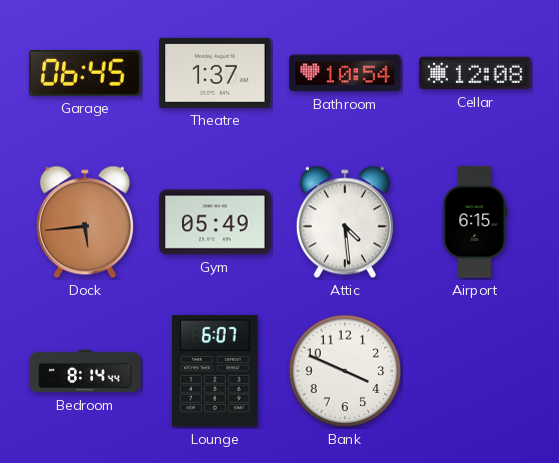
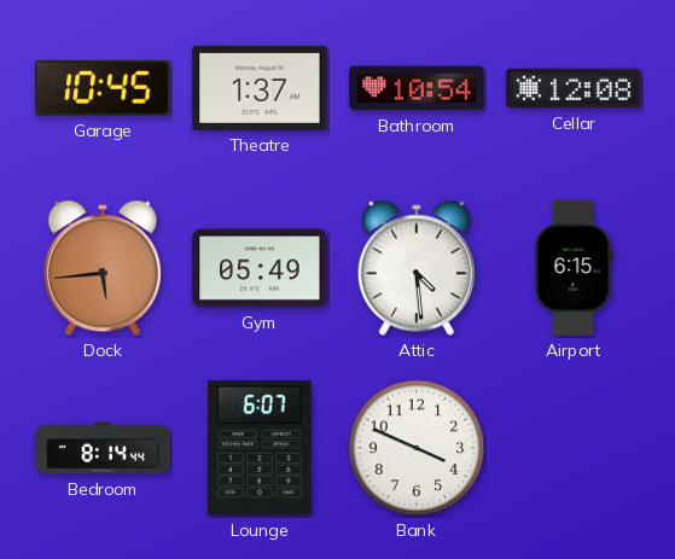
Garage: 06:45 -> 10:45 (103, 89)
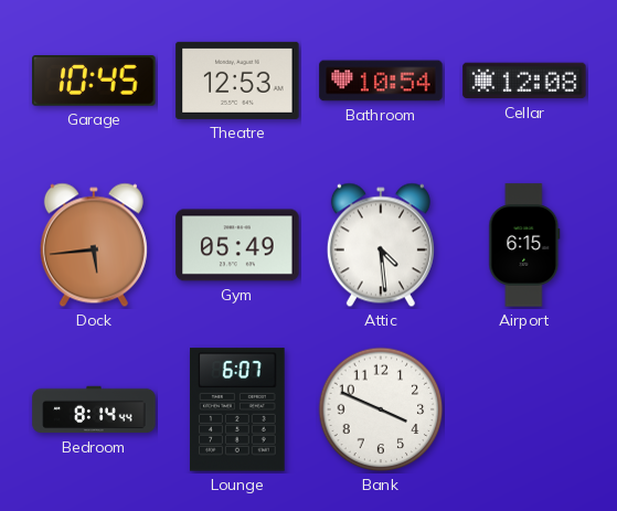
Theatre: 1:37 -> 12:53 (237, 81)
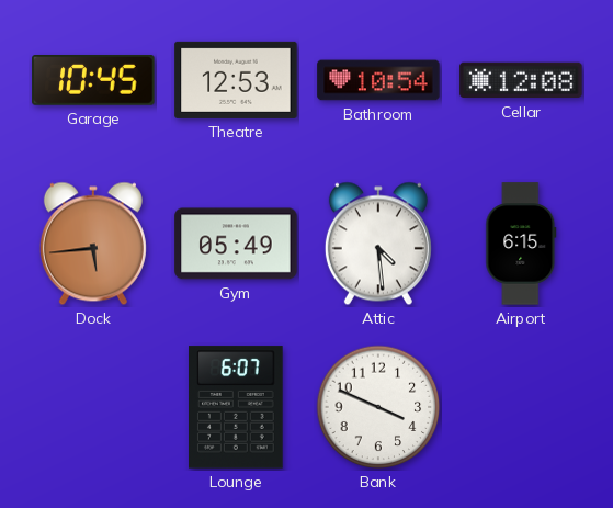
Bedroom: 8:14 -> none (94, 409)
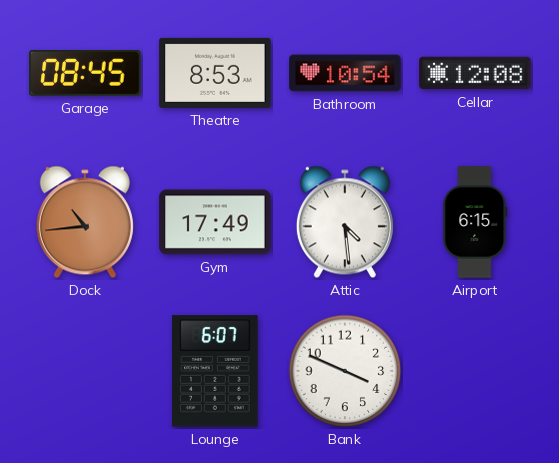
Garage: 10:45 -> 08:45 (85, 74)
Theatre: 12:53 -> 8:53 (215, 73)
Dock: 5:44 -> 10:44 (85, 222)
Gym: 05:49 -> 17:49 (215, 222)
